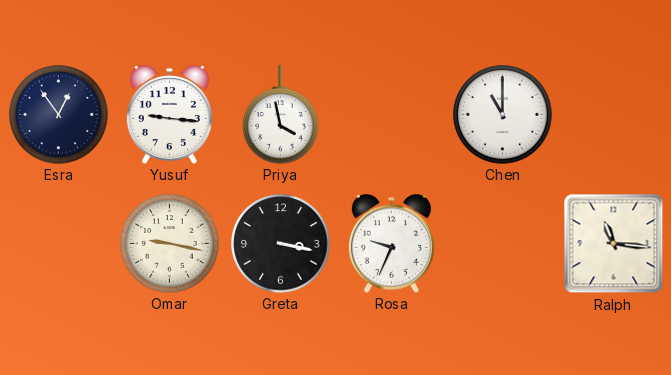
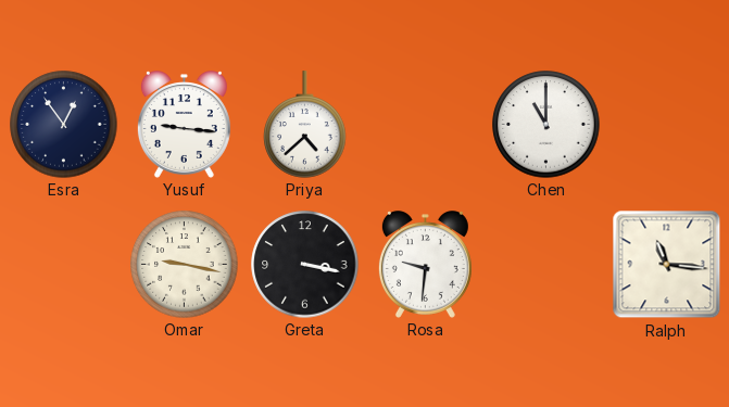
Priya: 3:58 -> 4:38 (305, 125)
Rosa: 9:34 -> 9:31 (425, 265)
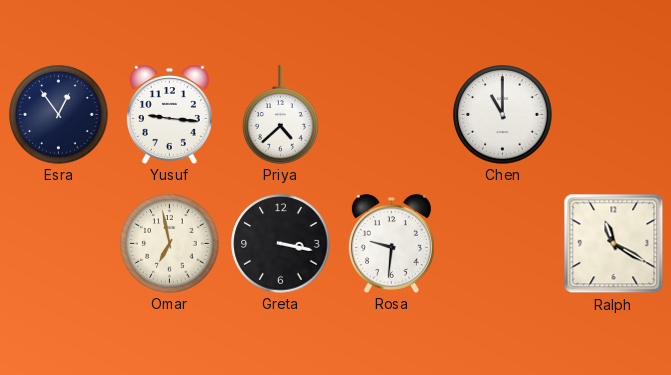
Omar: 9:17 -> 6:58 (170, 244)
Ralph: 11:16 -> 11:20 (614, 244)
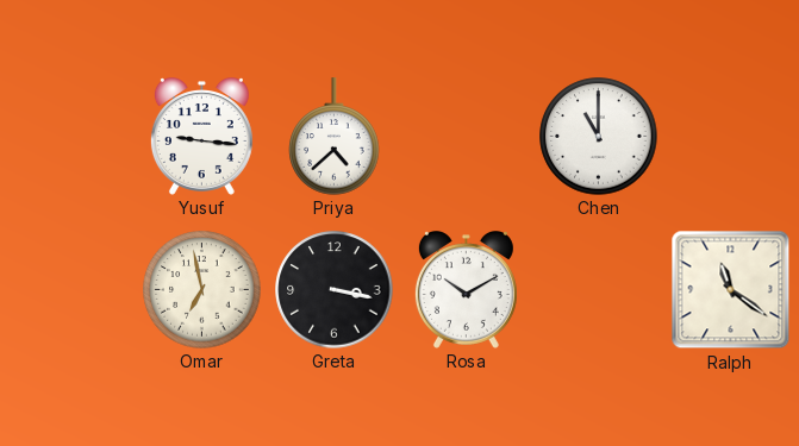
Esra: 12:54 -> none (59, 115)
Rosa: 9:31 -> 10:10 (466, 290)
Ralph: 11:20 -> 11:21 (731, 290)
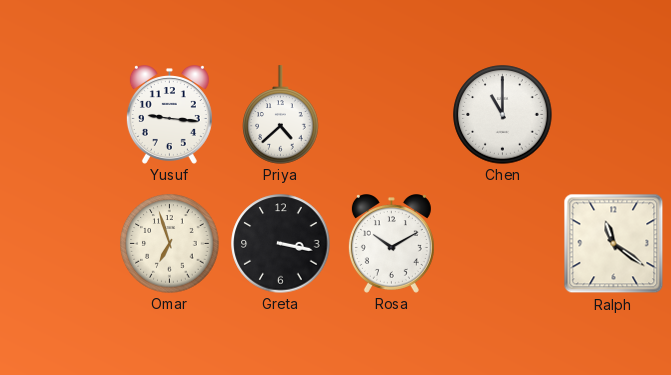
Omar: 6:58 -> 6:57 (170, 244)
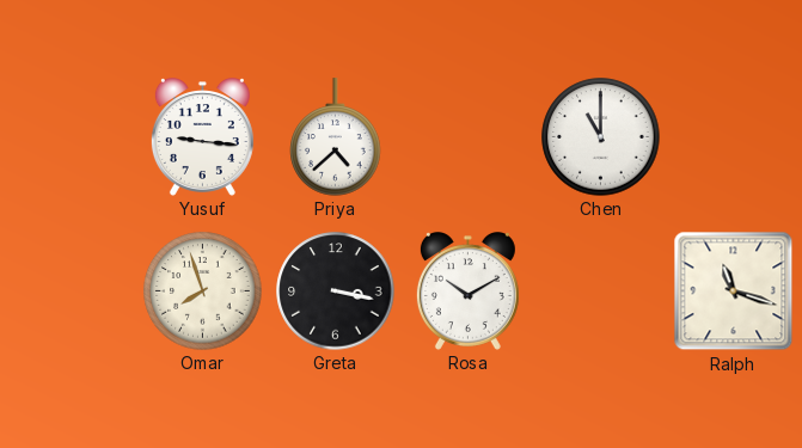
Omar: 6:57 -> 7:57 (203, 291)
Ralph: 11:21 -> 11:18 (734, 291)
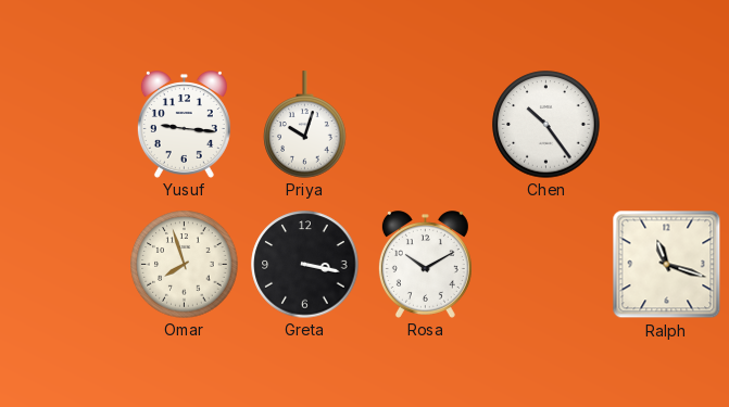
Priya: 4:38 -> 10:03 (305, 125)
Chen: 11:00 -> 10:24 (546, 125)
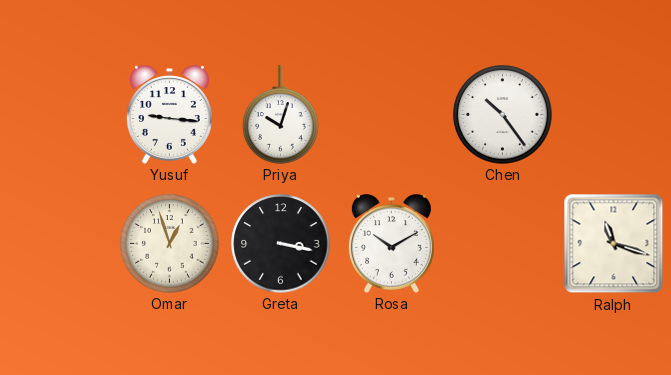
Omar: 7:57 -> 12:57 (170, 244)
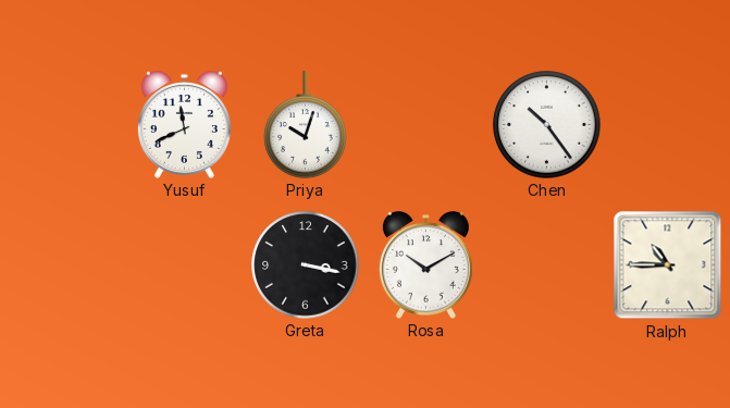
Yusuf: 9:16 -> 11:41 (184, 125)
Omar: 12:57 -> none (170, 244)
Ralph: 11:18 -> 10:45 (668, 265)
